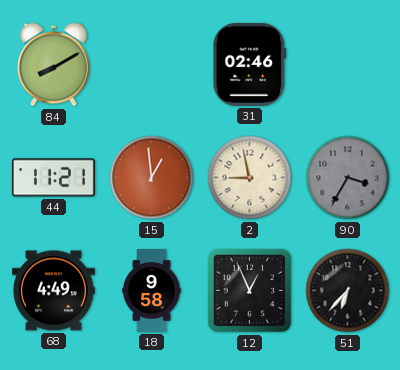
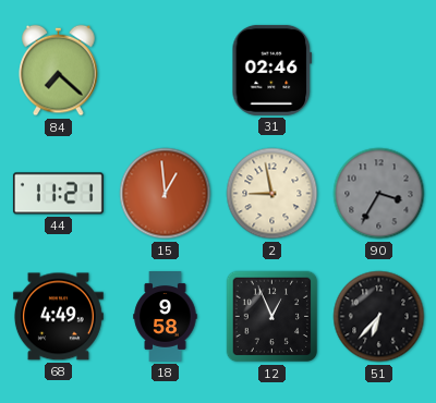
84: 8:10 -> 7:22 (59, 71)
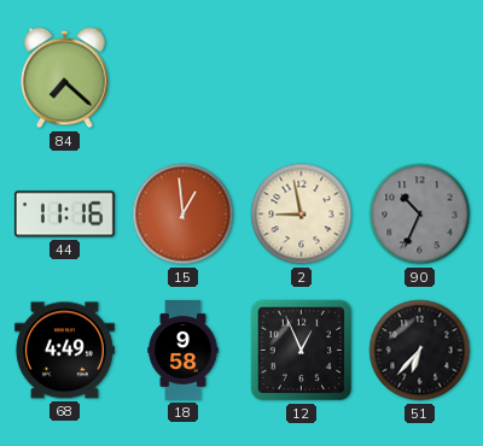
31: 02:46 -> none (272, 70)
44: 11:21 -> 11:16 (64, 215)
90: 3:35 -> 10:34 (420, 215)
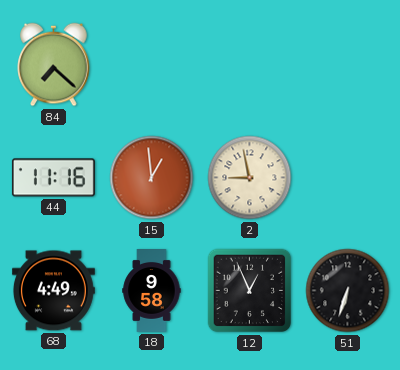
90: 10:34 -> none (420, 215)
51: 6:37 -> 6:33 (348, 291)
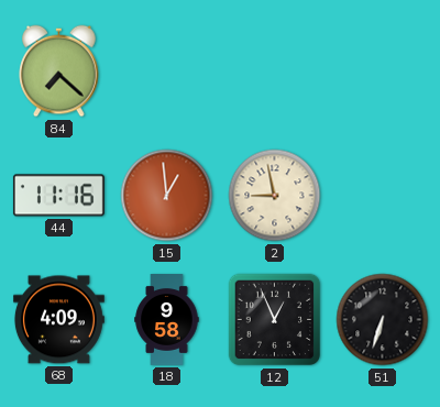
68: 4:49 -> 4:09 (58, 320)
